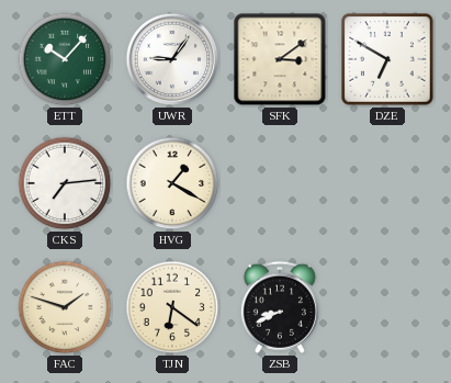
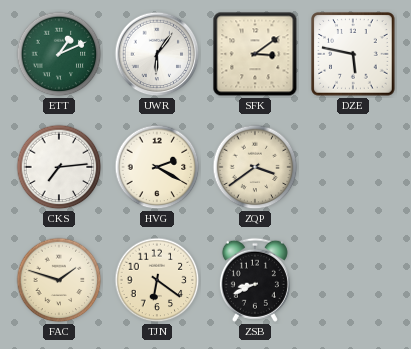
ETT: 10:07 -> 1:11 (59, 54)
UWR: 9:06 -> 6:06 (157, 54)
DZE: 6:50 -> 5:47 (353, 54)
HVG: 1:20 -> 2:20 (157, 167)
ZQP: none -> 3:39 (255, 167)
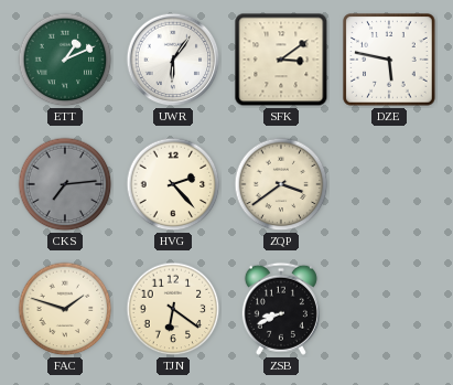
CKS dial: white -> grey (65, 184)
HVG: 2:20 -> 2:23 (173, 184)
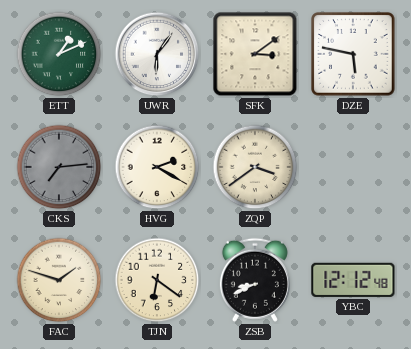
HVG: 2:23 -> 2:20 (157, 167)
YBC: none -> 12:12 (353, 280)
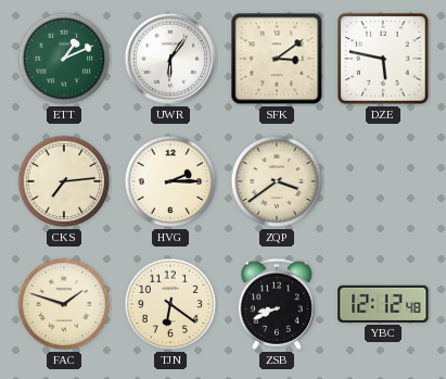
CKS dial: grey -> cream (64, 181)
HVG: 2:20 -> 2:15 (170, 181)
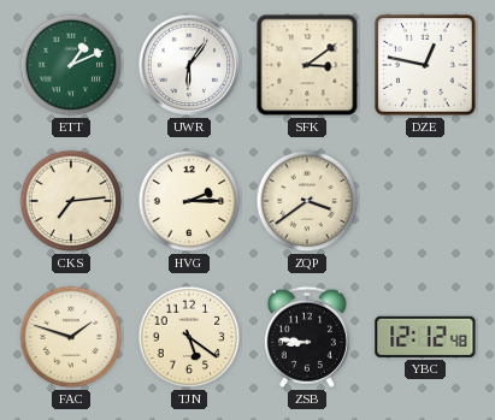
DZE: 5:47 -> 12:47 (425, 65)
TJN: 6:21 -> 5:21 (189, 337)
ZSB: 8:41 -> 8:46 (307, 337)
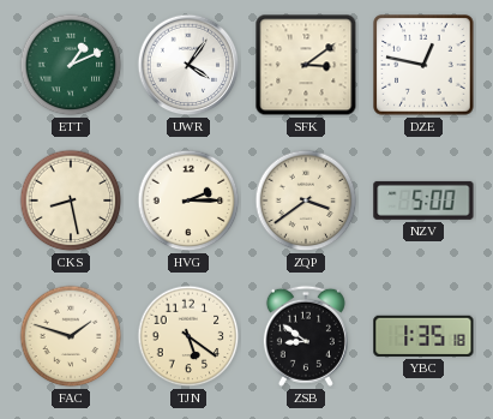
UWR: 6:06 -> 4:06 (188, 65)
CKS: 7:14 -> 8:28 (71, 200)
NZV: none -> 5:00 (423, 200)
ZSB: 8:46 -> 8:51 (306, 336)
YBC: 12:12 -> 1:35 (423, 336)
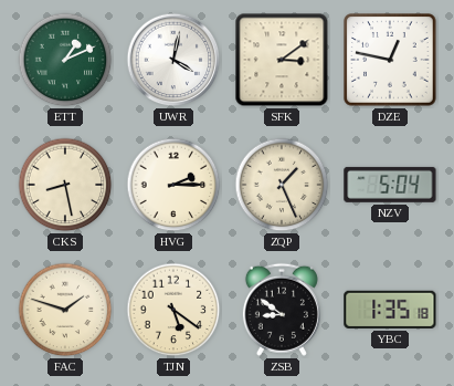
UWR: 4:06 -> 4:02 (173, 60)
ZQP: 3:39 -> 1:26 (282, 185)
NZV: 5:00 -> 5:04 (390, 185)
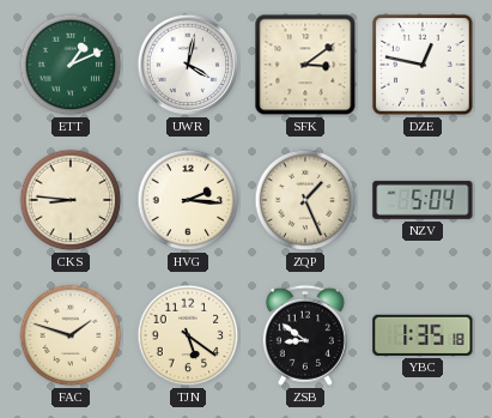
CKS: 8:28 -> 8:46 (71, 200)
HVG: 2:15 -> 2:16 (188, 200)
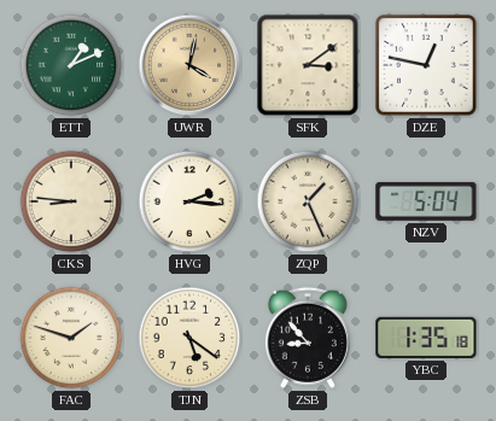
UWR dial: white -> champagne (189, 65)
ZSB: 8:51 -> 8:53 (308, 338)
